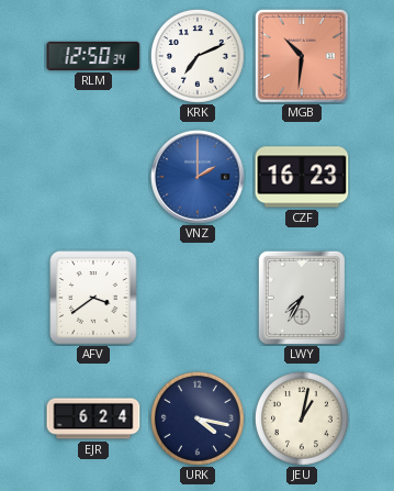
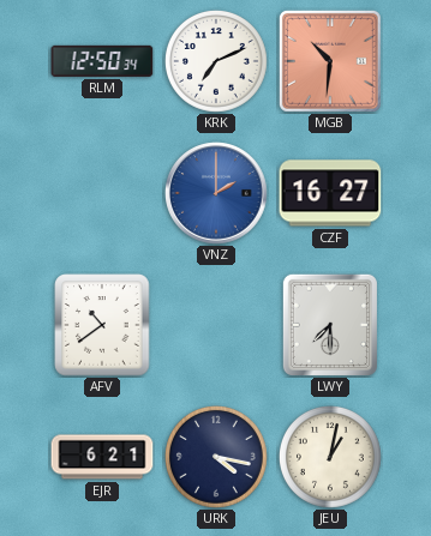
CZF: 16:23 -> 16:27 (330, 193)
AFV: 3:39 -> 10:39 (102, 325)
LWY: 7:35 -> 7:30 (330, 325)
EJR: 6:24 -> 6:21 (102, 457)
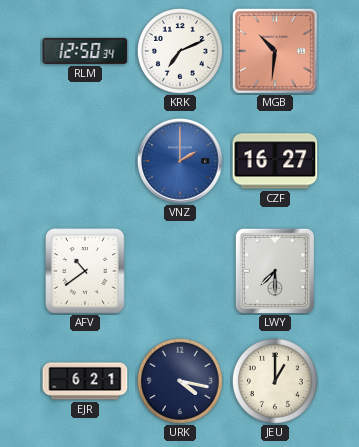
JEU: 1:02 -> 1:00 (275, 381)
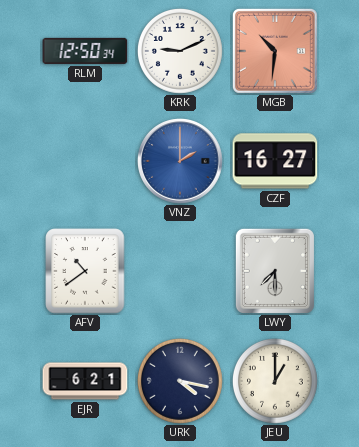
KRK: 7:11 -> 9:11 (180, 51)
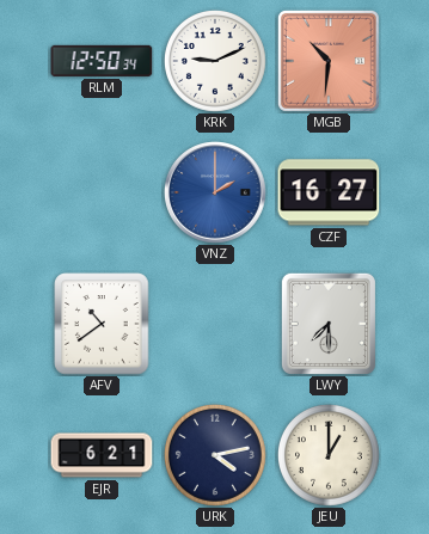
URK: 4:17 -> 4:13 (215, 455)
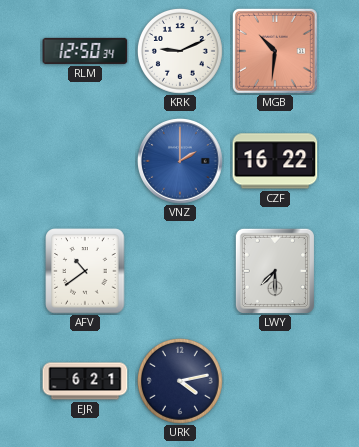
CZF: 16:27 -> 16:22 (275, 161)
JEU: 1:00 -> none (329, 455)
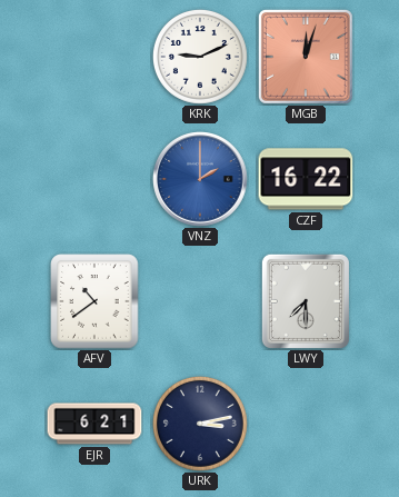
RLM: 12:50 -> none (85, 51)
MGB: 10:31 -> 12:03 (306, 57)
URK: 4:13 -> 3:13 (200, 424)
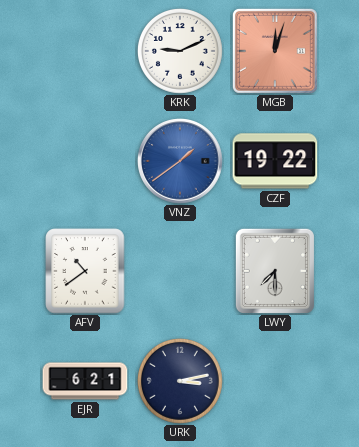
VNZ: 2:00 -> 1:39 (180, 161)
CZF: 16:22 -> 19:22 (275, 161)
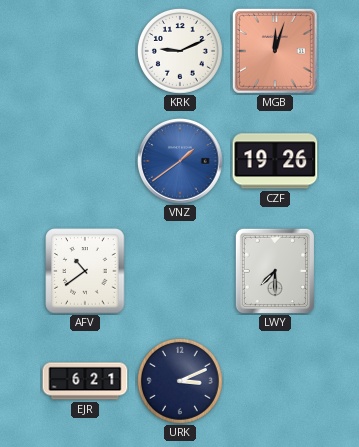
CZF: 19:22 -> 19:26 (275, 161)
URK: 3:13 -> 3:11 (180, 381)
